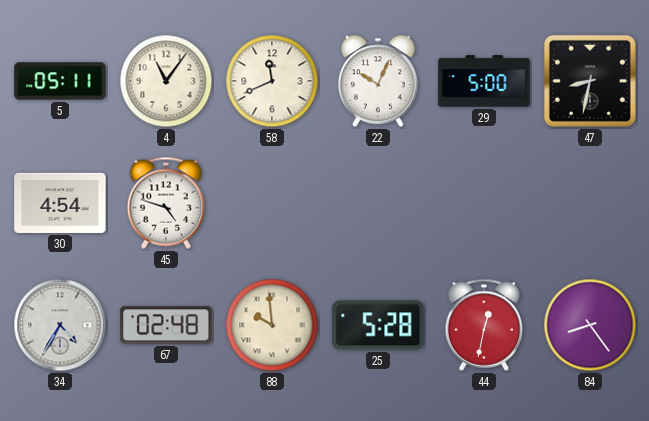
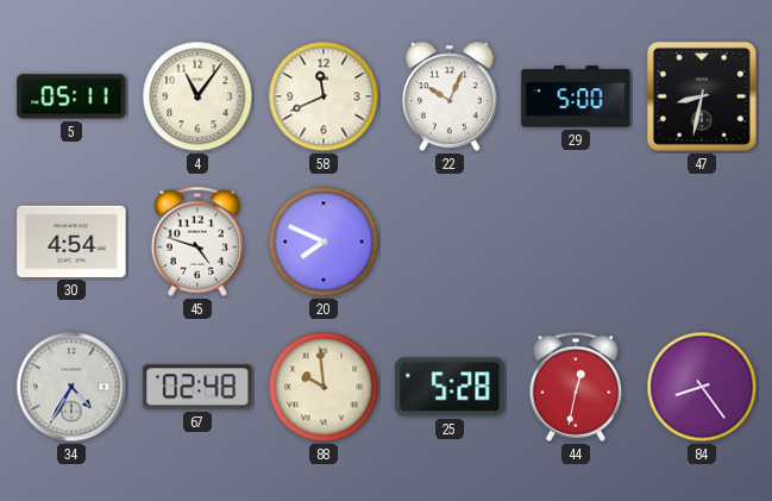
20: none -> 7:49 (324, 242)
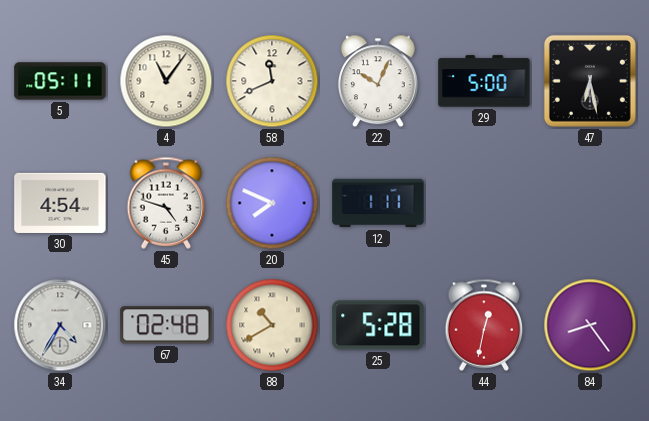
47: 8:32 -> 6:28 (590, 81)
12: none -> 1:11 (378, 203)
88: 9:59 -> 10:40 (272, 325)
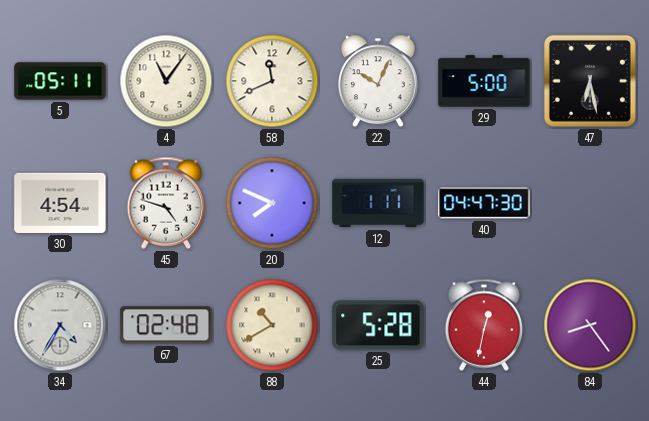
40: none -> 04:47 (484, 203)
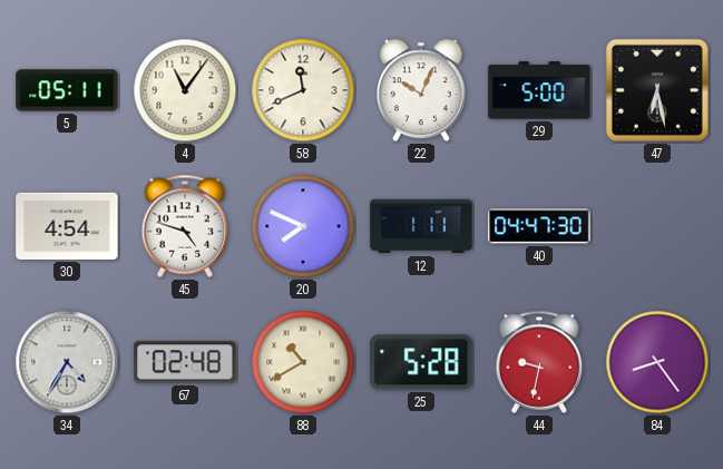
44: 12:32 -> 9:32 (539, 362)
